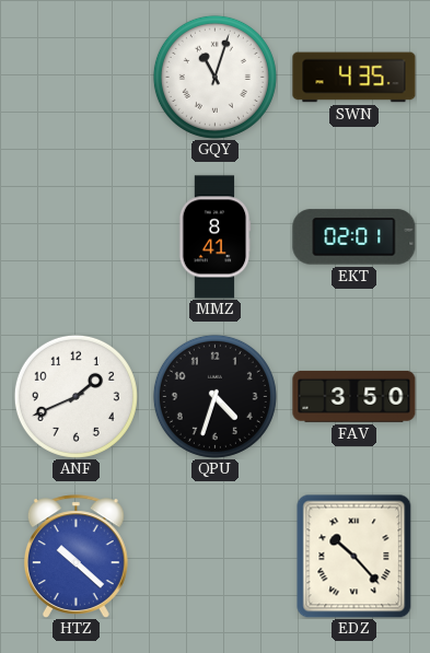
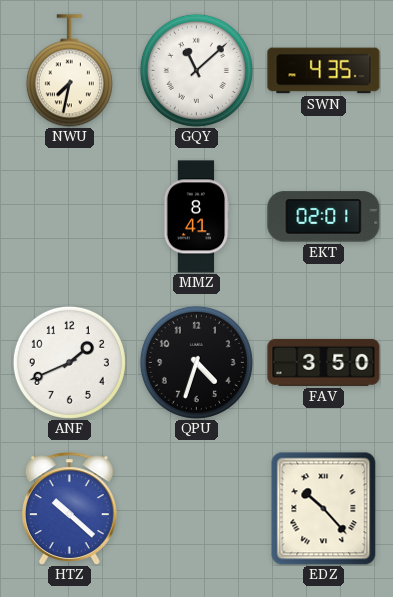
NWU: none -> 7:32 (69, 71)
GQY: 11:03 -> 11:08 (196, 70)
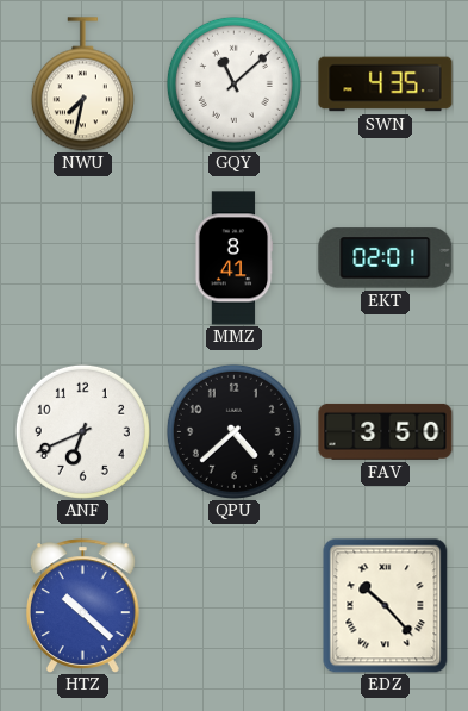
ANF: 1:41 -> 6:41 (82, 431)
QPU: 4:33 -> 4:38 (233, 431)
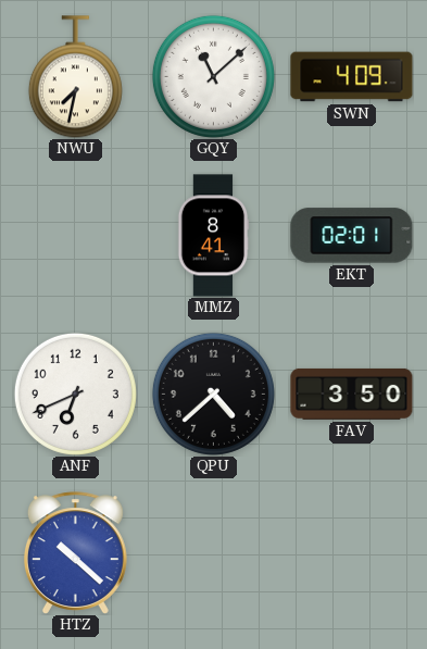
SWN: 4:35 -> 4:09 (352, 77)
EDZ: 10:23 -> none (386, 605)
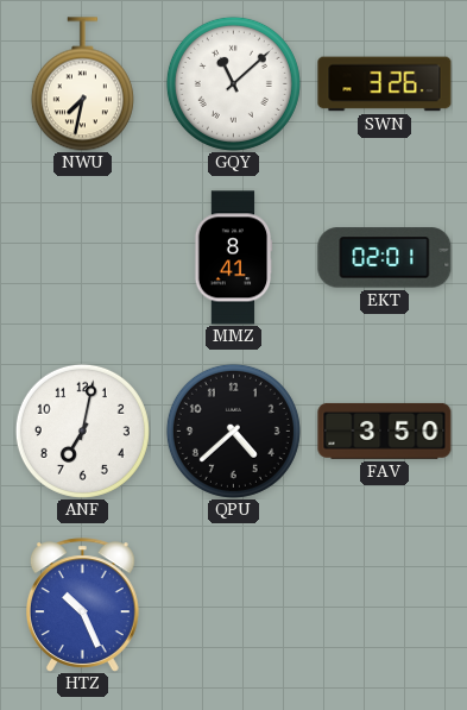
SWN: 4:09 -> 3:26 (385, 84)
ANF: 6:41 -> 7:02 (82, 431)
HTZ: 10:22 -> 10:26 (82, 605)
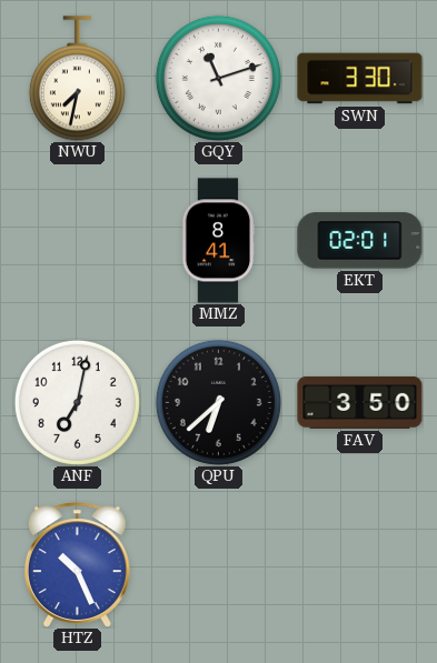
GQY: 11:08 -> 11:12 (218, 78)
SWN: 3:26 -> 3:30 (360, 79)
QPU: 4:38 -> 6:38 (218, 402)
